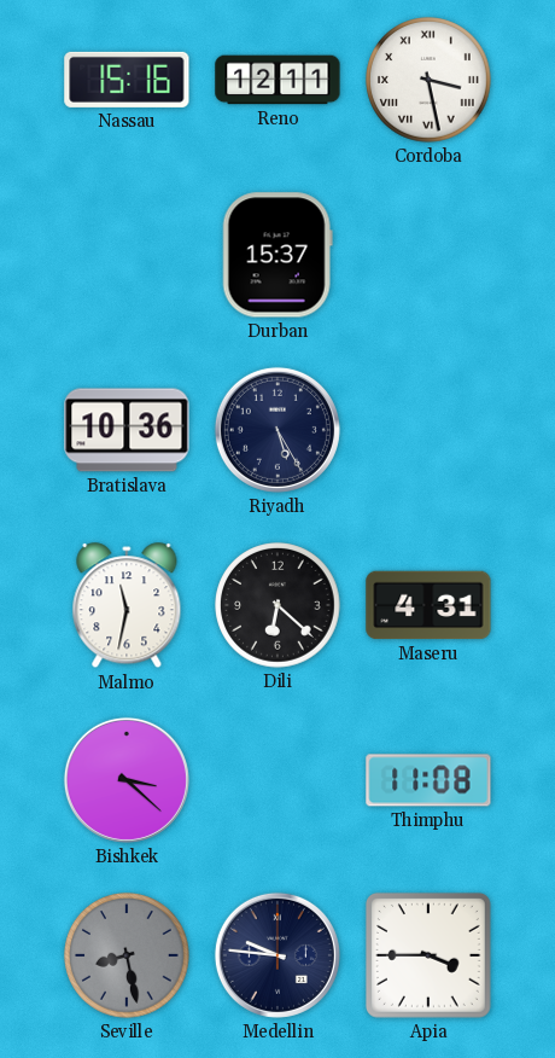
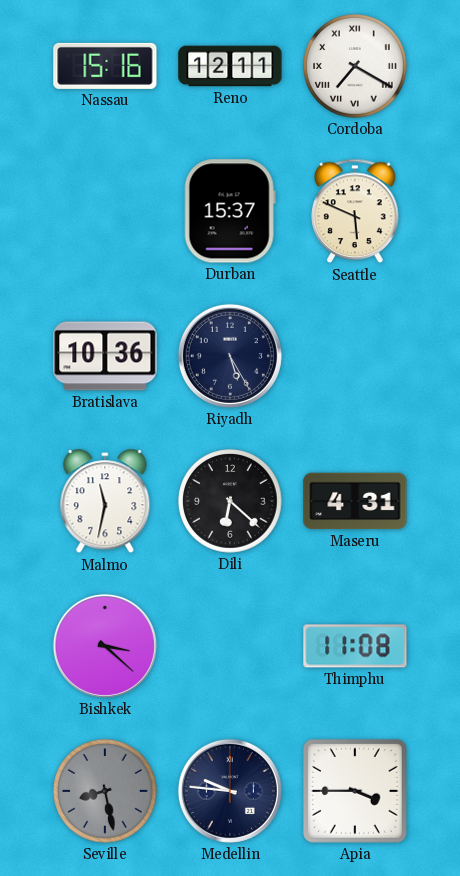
Cordoba: 3:28 -> 7:20 (355, 66)
Seattle: none -> 5:49 (355, 211)
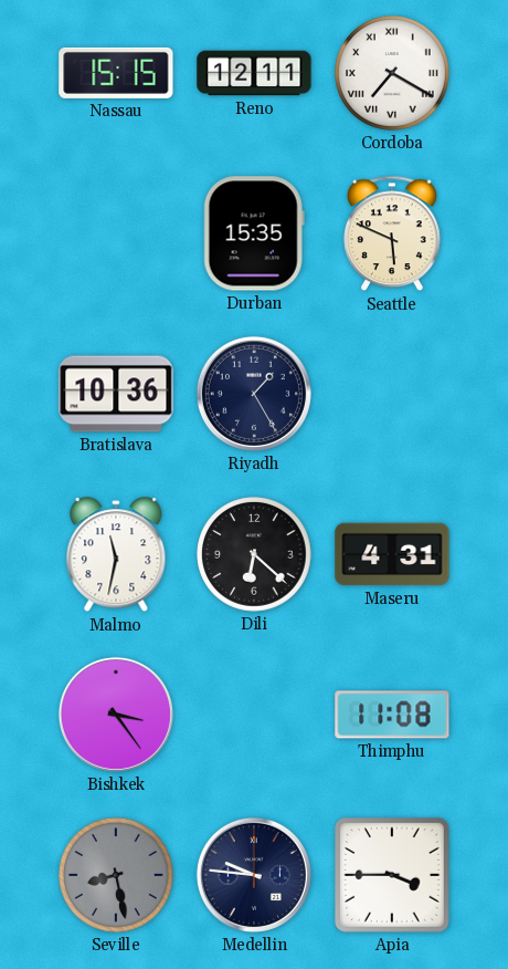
Nassau: 15:16 -> 15:15 (116, 73)
Durban: 15:37 -> 15:35 (254, 233)
Riyadh: 5:25 -> 1:25 (254, 394)
Bishkek: 3:22 -> 3:24 (116, 715)
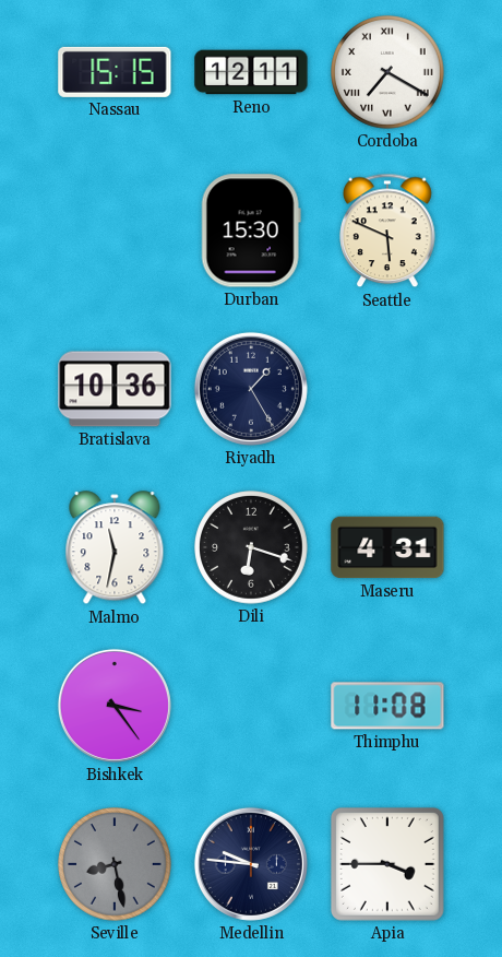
Durban: 15:35 -> 15:30 (251, 231)
Dili: 6:22 -> 6:18 (251, 547)
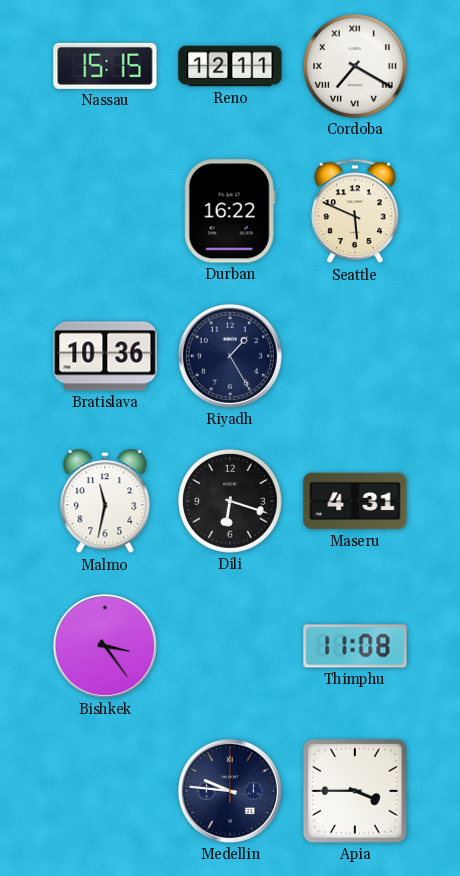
Durban: 15:30 -> 16:22 (230, 211)
Seville: 8:28 -> none (115, 864)
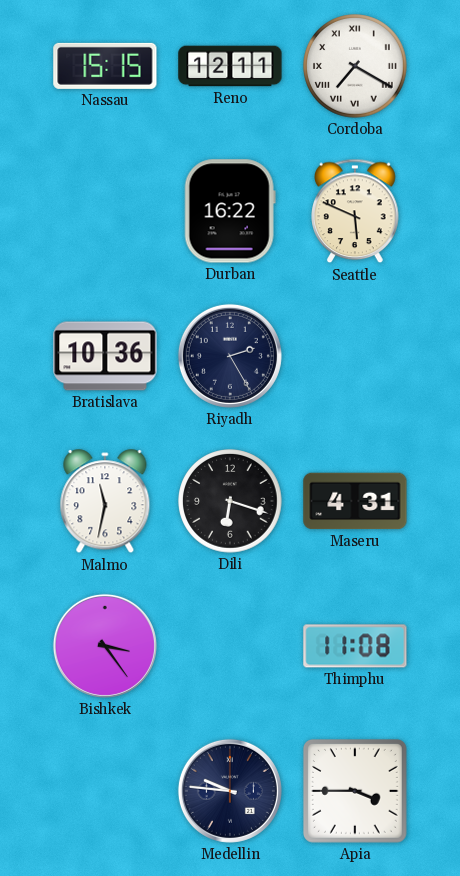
Riyadh: 1:25 -> 2:25 (230, 356)
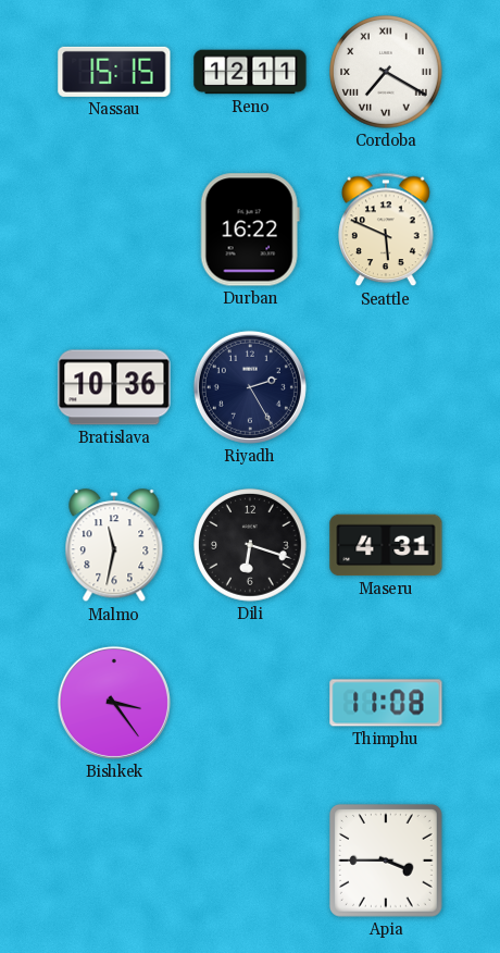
Medellin: 9:46 -> none (230, 791)
